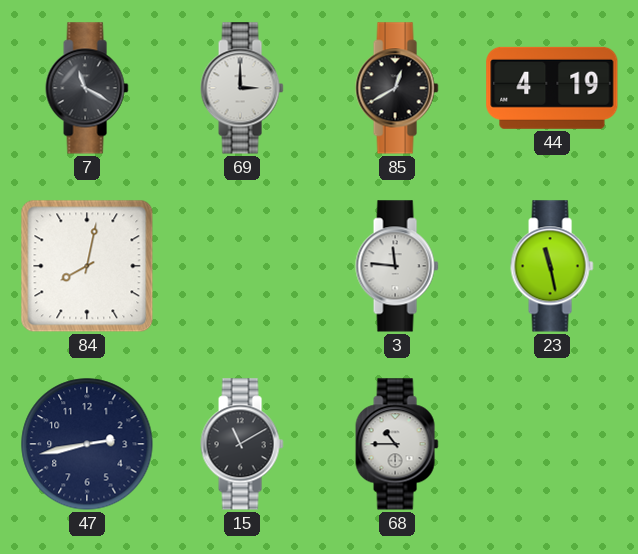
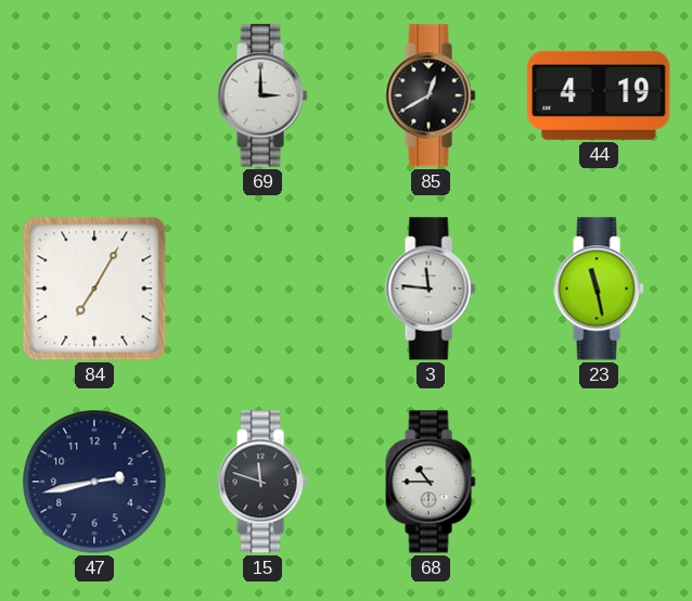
7: 11:20 -> none (87, 88)
84: 8:02 -> 7:05 (94, 289)
15: 11:10 -> 11:48 (262, 482)
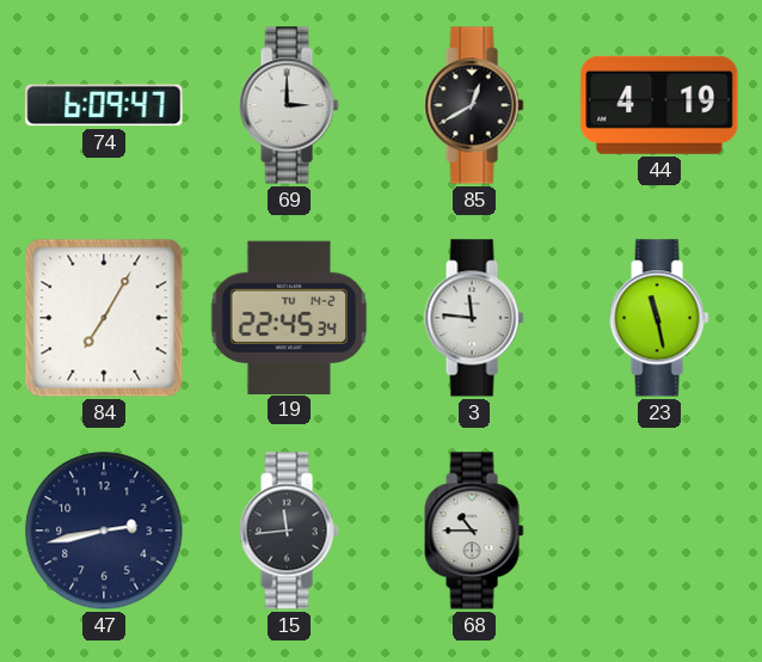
74: none -> 6:09 (104, 105)
19: none -> 22:45 (289, 317)
15: 11:48 -> 11:44 (289, 531)
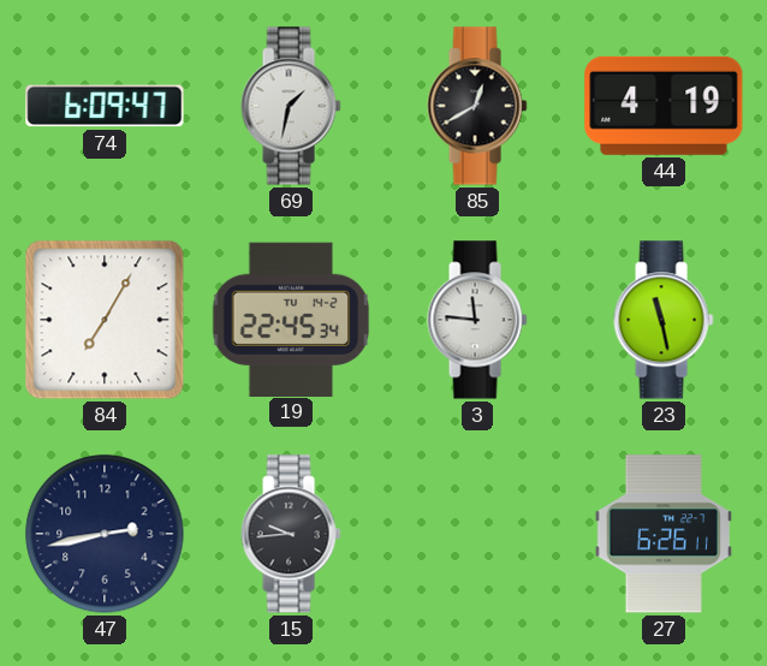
69: 3:00 -> 1:32 (291, 106)
15: 11:44 -> 9:44 (291, 534)
68: 10:45 -> none (474, 531)
27: none -> 6:26 (664, 534)
